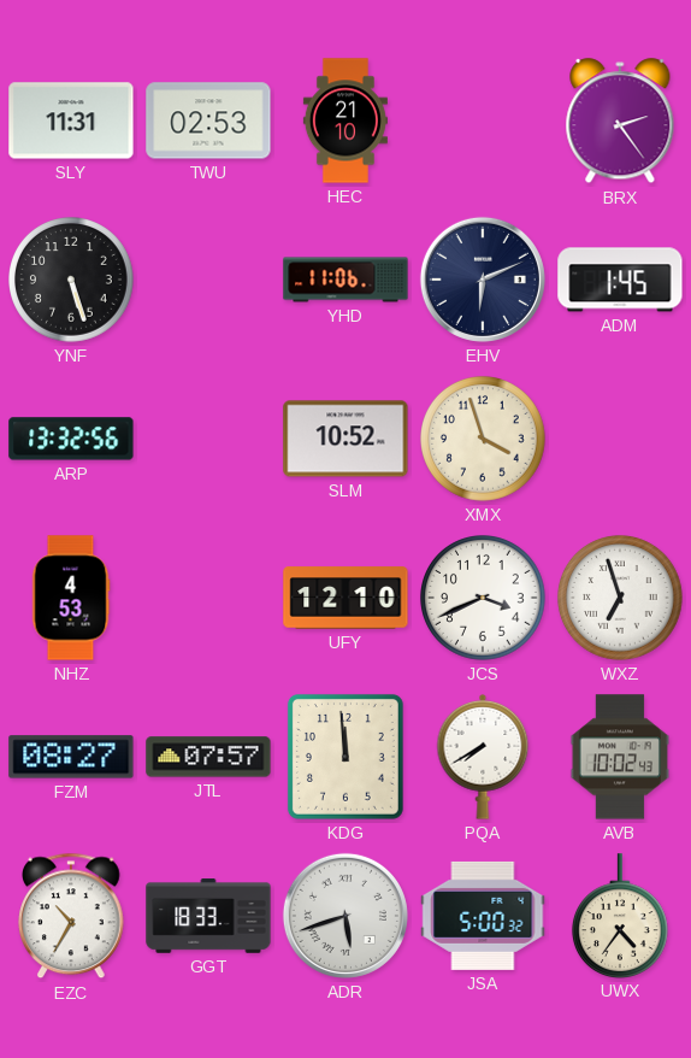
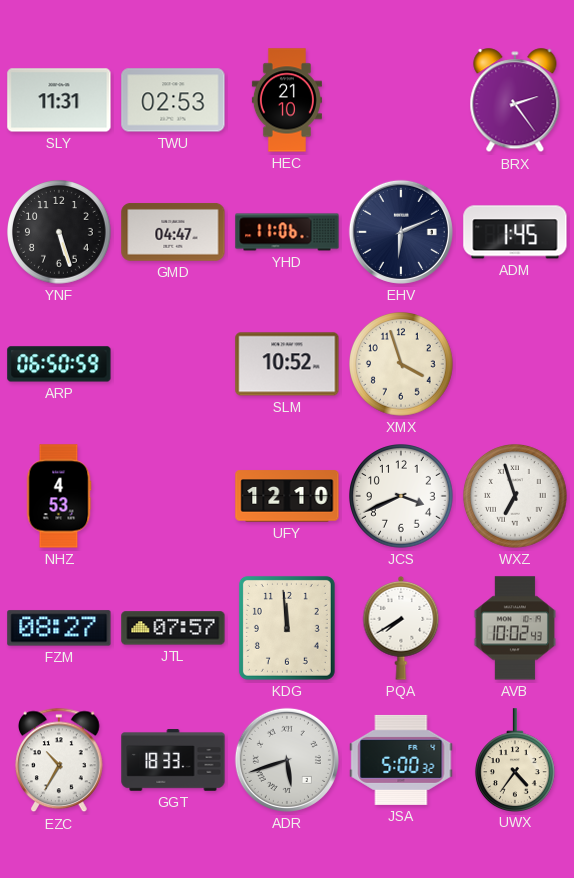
GMD: none -> 04:47 (173, 233)
ARP: 13:32 -> 06:50 (59, 364)
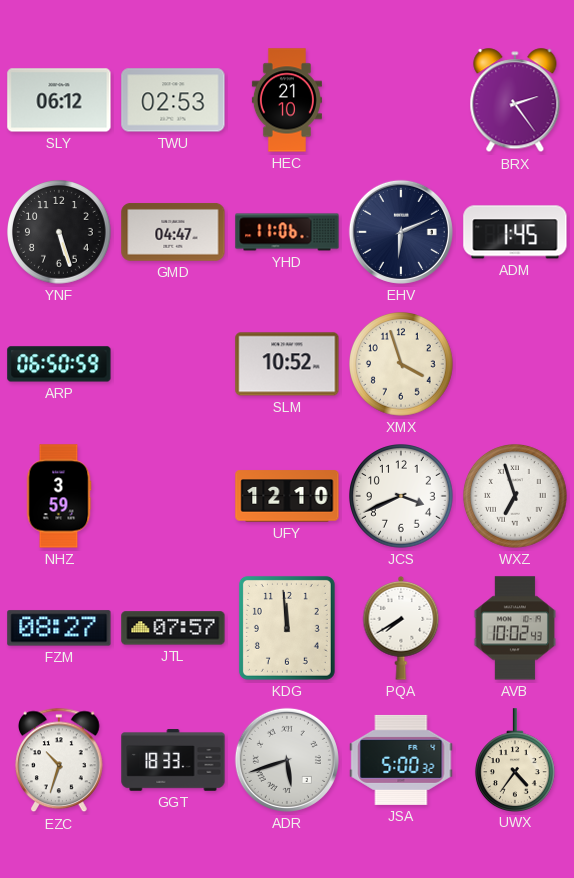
SLY: 11:31 -> 06:12 (59, 100)
NHZ: 4:53 -> 3:59 (59, 496)
EZC: 10:35 -> 10:33 (60, 760)
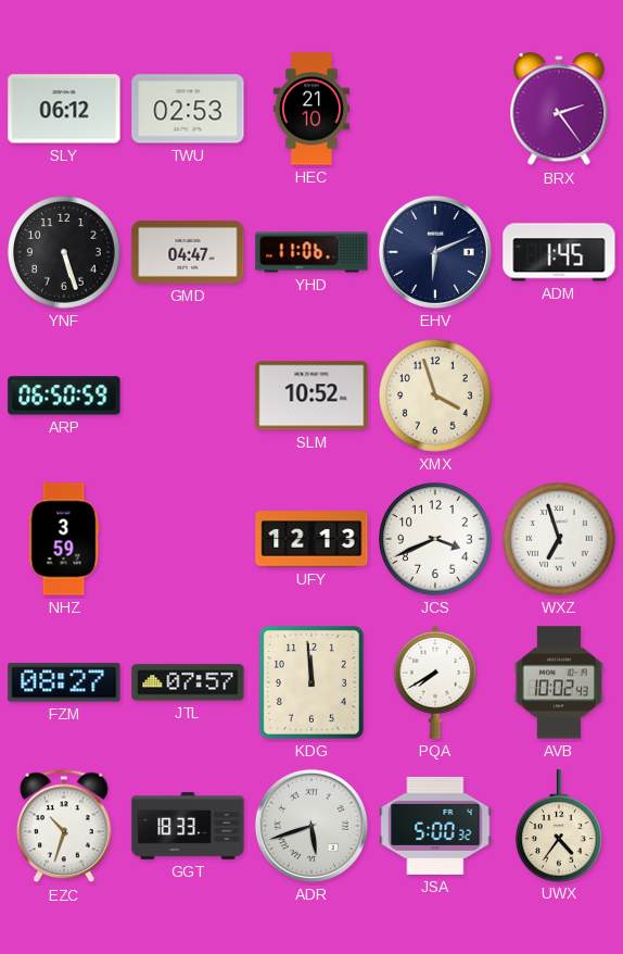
UFY: 12:10 -> 12:13 (311, 539)
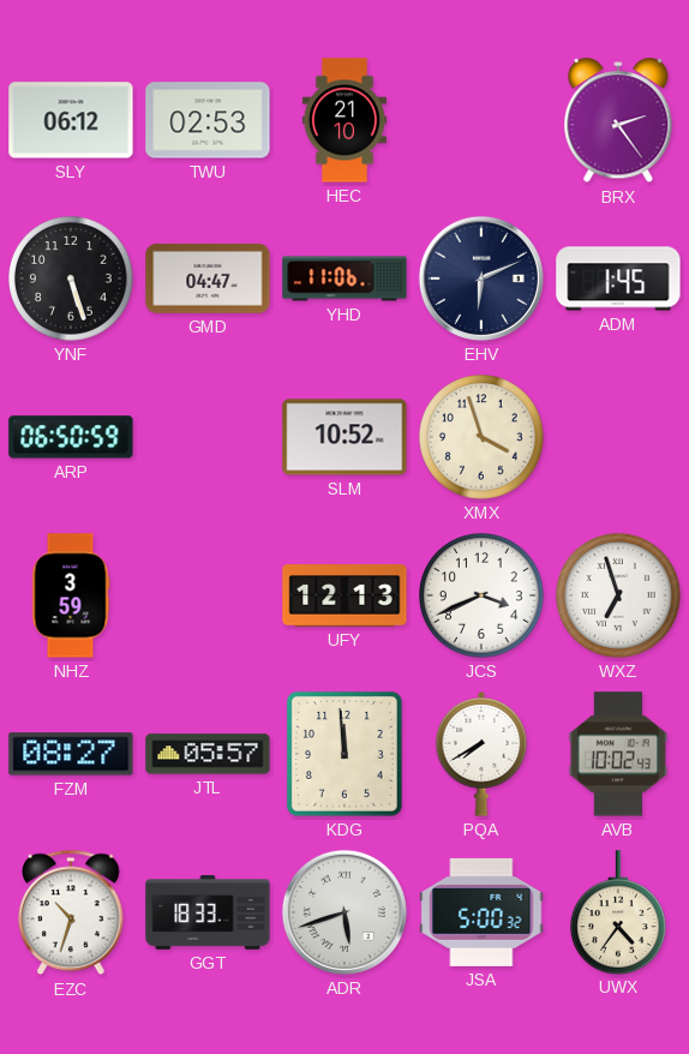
JTL: 07:57 -> 05:57 (208, 754)
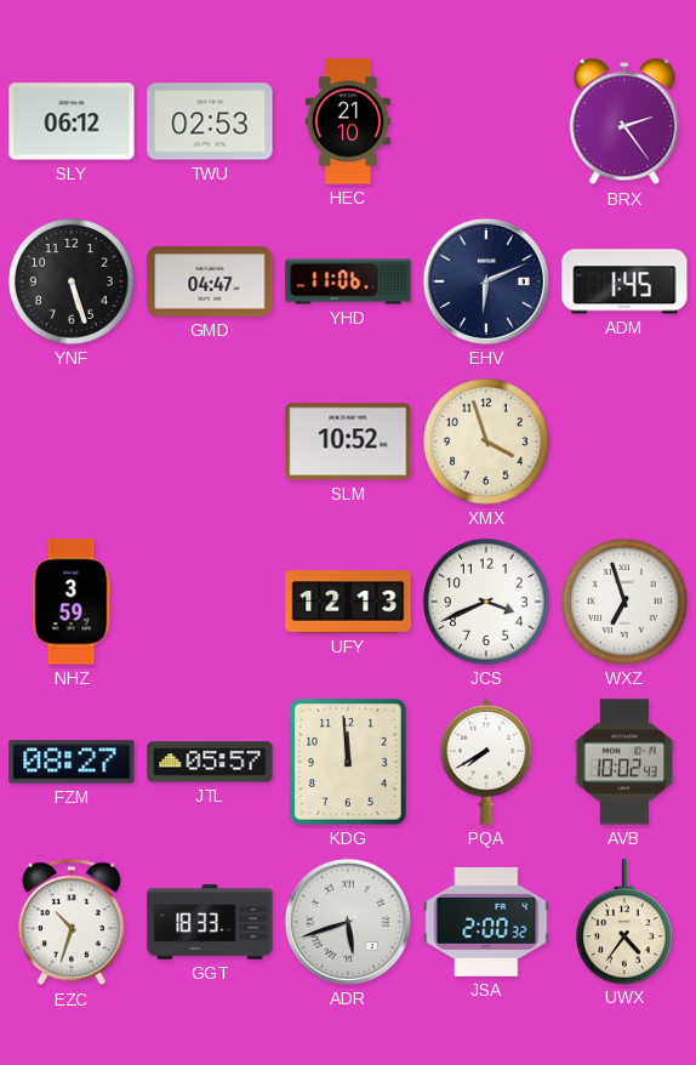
ARP: 06:50 -> none (71, 437)
JSA: 5:00 -> 2:00 (486, 922)
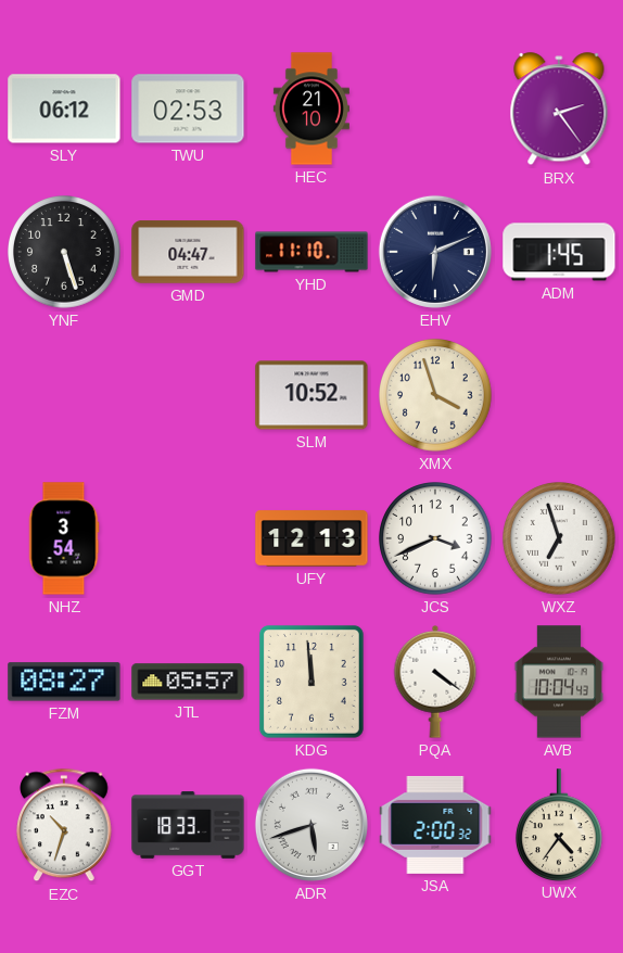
YHD: 11:06 -> 11:10 (311, 252)
NHZ: 3:59 -> 3:54 (64, 538)
PQA: 7:40 -> 4:21 (435, 683)
AVB: 10:02 -> 10:04 (559, 682)
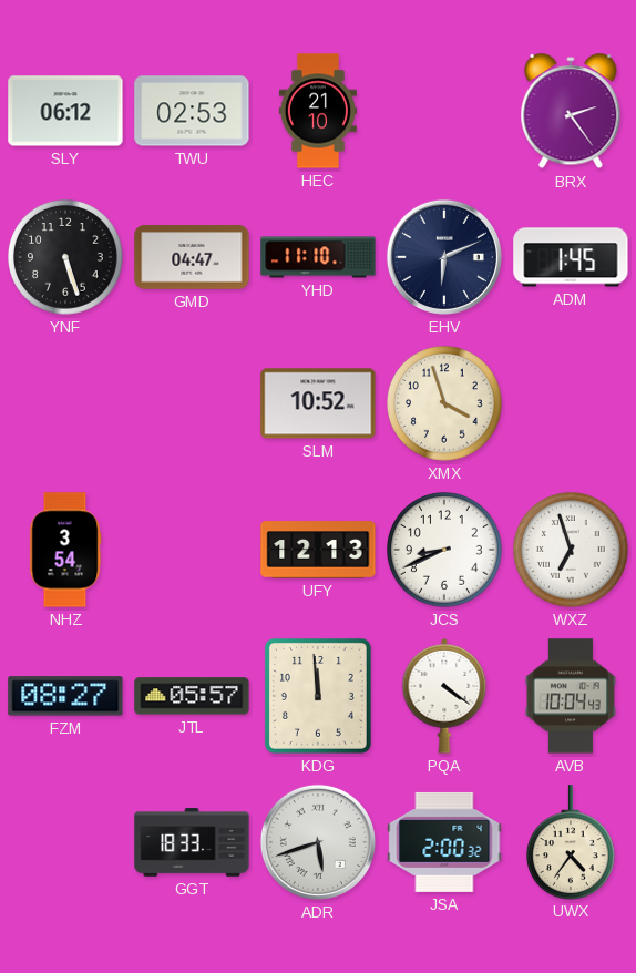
JCS: 3:41 -> 8:41 (445, 551)
EZC: 10:33 -> none (65, 825)
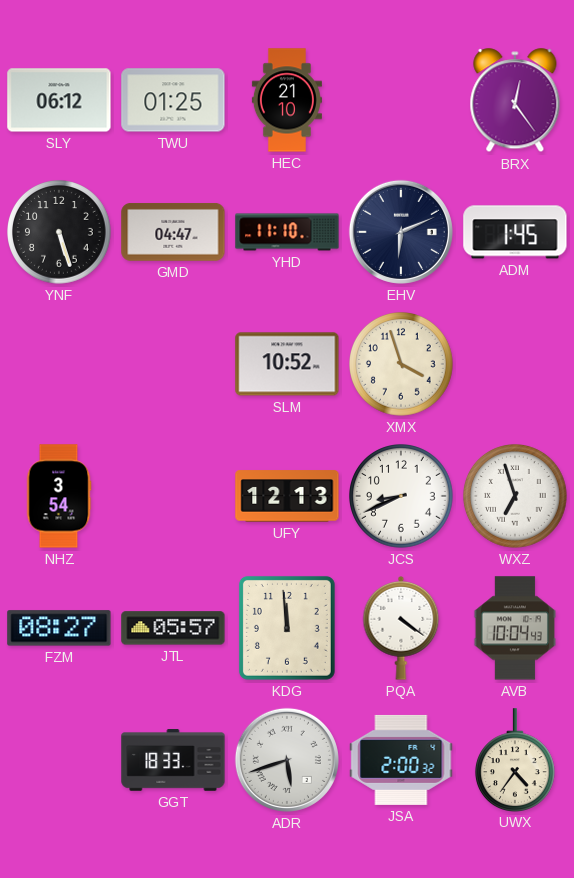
TWU: 02:53 -> 01:25 (173, 100)
BRX: 2:24 -> 12:24 (515, 101)
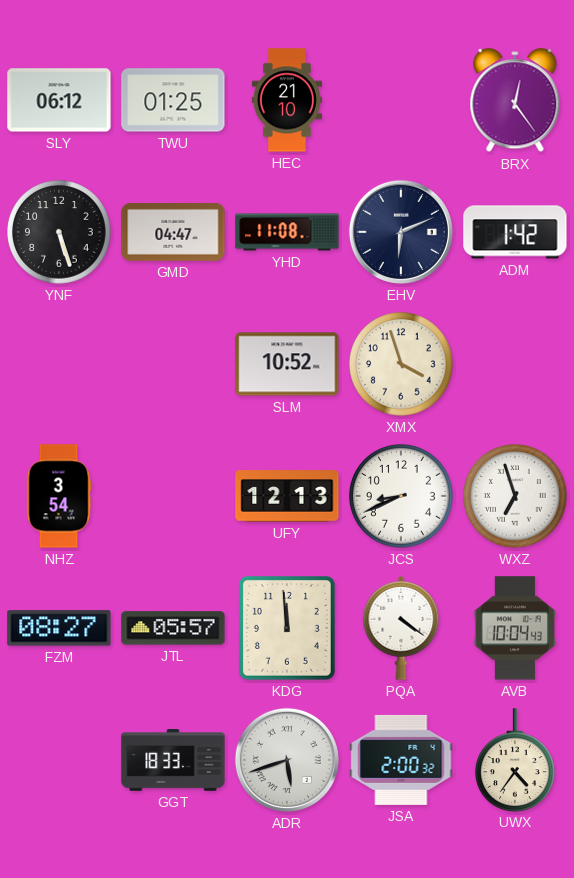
YHD: 11:10 -> 11:08 (287, 232)
ADM: 1:45 -> 1:42 (515, 232)
